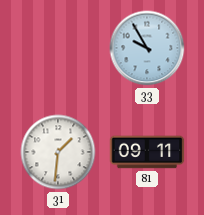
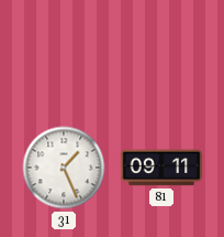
33: 9:55 -> none (147, 48)
31: 1:31 -> 1:26 (64, 168)
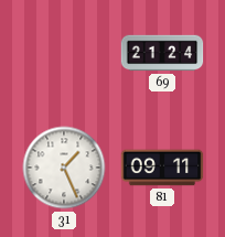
69: none -> 21:24 (162, 53)
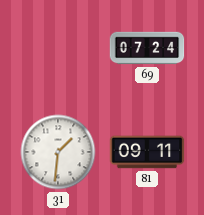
69: 21:24 -> 07:24 (147, 48)
31: 1:26 -> 1:31 (58, 152)
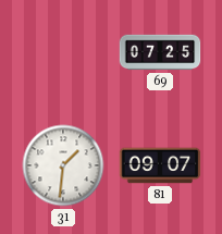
69: 07:24 -> 07:25 (160, 52)
81: 09:11 -> 09:07 (160, 165)
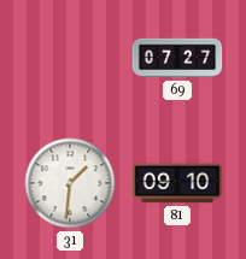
69: 07:25 -> 07:27 (177, 58)
81: 09:07 -> 09:10 (177, 183)
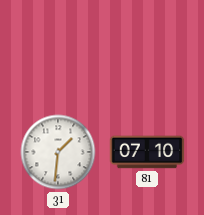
69: 07:27 -> none (177, 58)
81: 09:10 -> 07:10 (147, 152)
